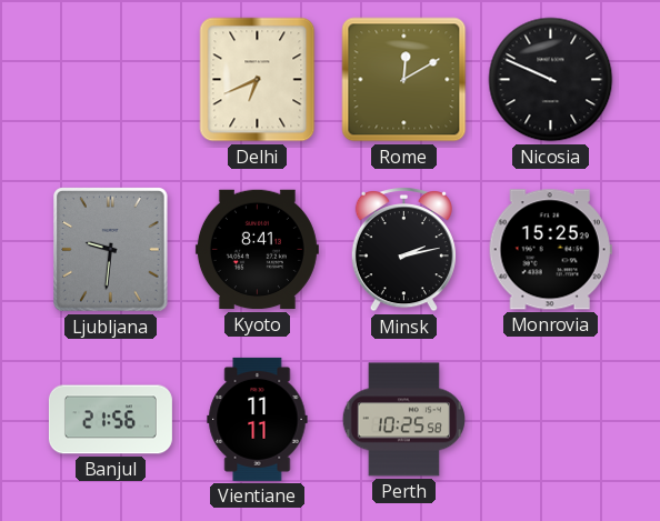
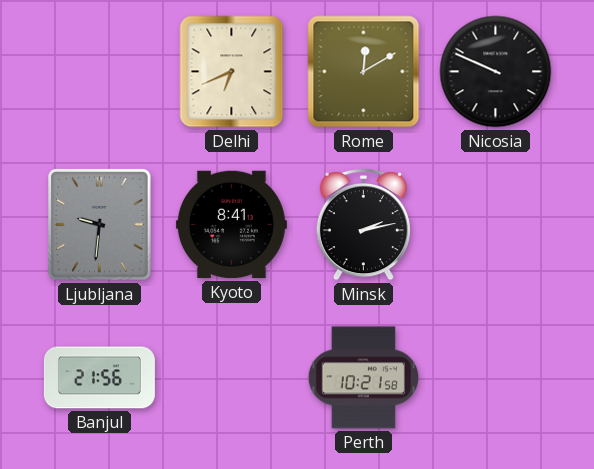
Monrovia: 15:25 -> none (550, 250)
Vientiane: 11:11 -> none (258, 419)
Perth: 10:25 -> 10:21 (363, 378)
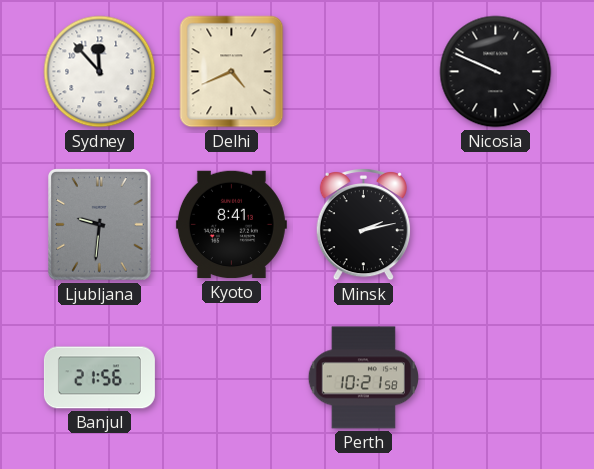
Sydney: none -> 11:53 (100, 72)
Delhi: 6:41 -> 4:41 (232, 72)
Rome: 12:10 -> none (364, 72)
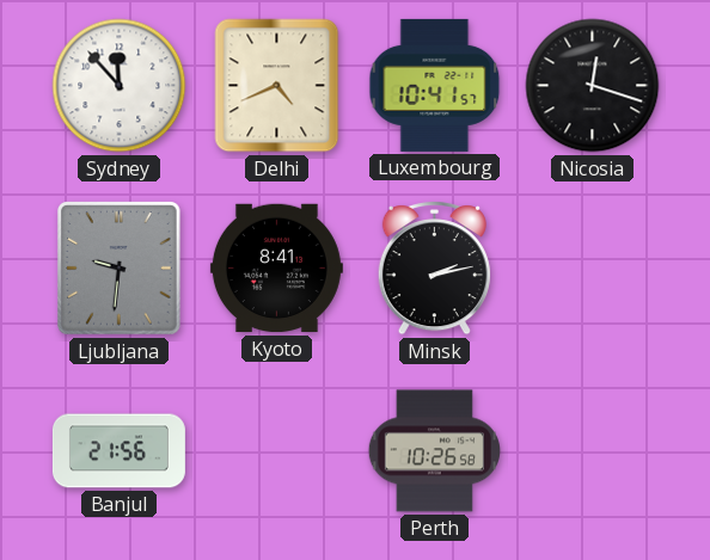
Luxembourg: none -> 10:41 (435, 85)
Nicosia: 9:49 -> 12:18 (593, 86)
Perth: 10:21 -> 10:26 (434, 451)
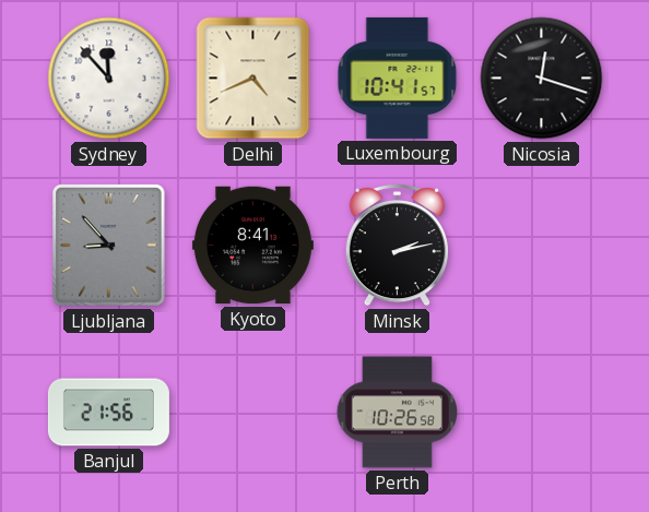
Ljubljana: 9:31 -> 8:53 (109, 246)
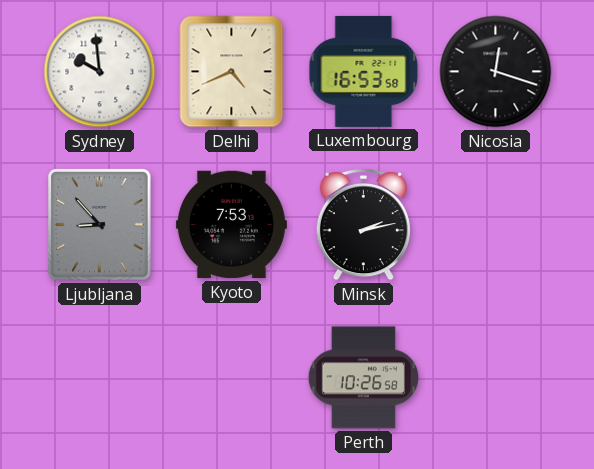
Sydney: 11:53 -> 9:59 (100, 72)
Luxembourg: 10:41 -> 16:53 (364, 71)
Kyoto: 8:41 -> 7:53 (231, 225)
Banjul: 21:56 -> none (108, 413)
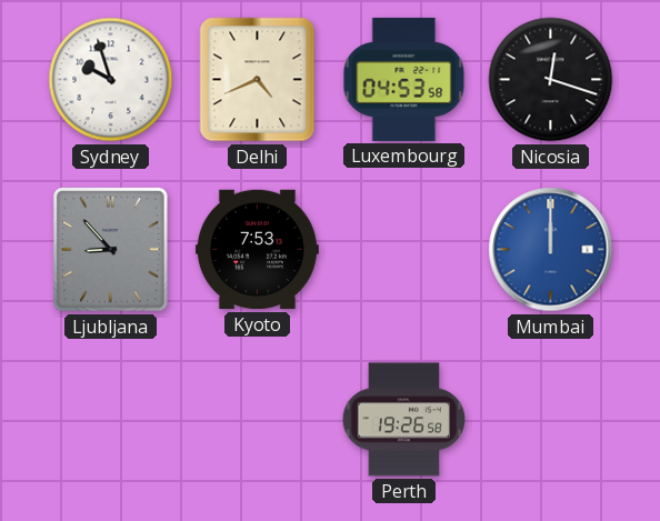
Sydney: 9:59 -> 9:57 (111, 80)
Luxembourg: 16:53 -> 04:53 (404, 79)
Minsk: 2:13 -> none (363, 224)
Mumbai: none -> 12:00 (551, 250)
Perth: 10:26 -> 19:26 (403, 420)
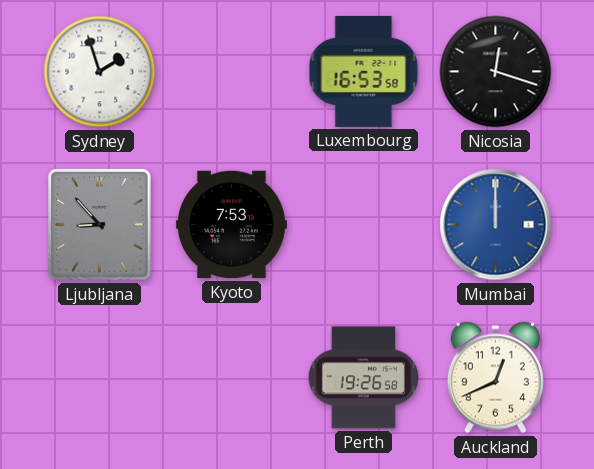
Sydney: 9:57 -> 1:57 (100, 72)
Delhi: 4:41 -> none (258, 80)
Luxembourg: 04:53 -> 16:53 (364, 71)
Auckland: none -> 12:41 (495, 378)
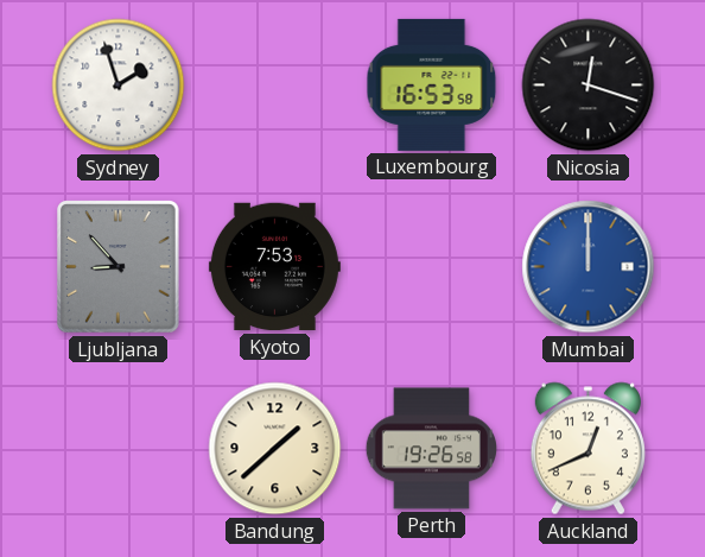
Bandung: none -> 1:38 (275, 449)
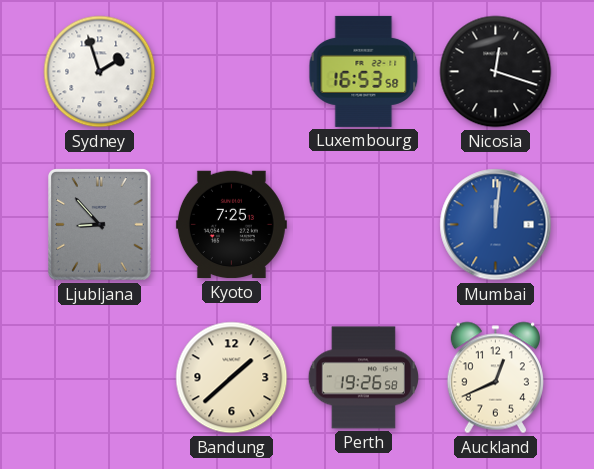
Kyoto: 7:53 -> 7:25 (231, 225)
Mumbai: 12:00 -> 12:01 (496, 225)
